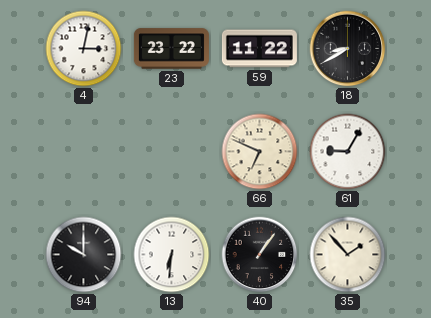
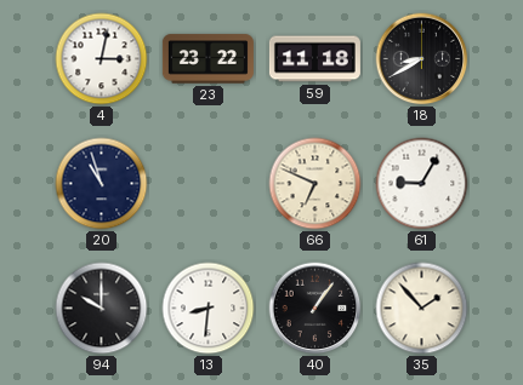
59: 11:22 -> 11:18 (314, 59)
20: none -> 10:57 (102, 184)
13: 6:31 -> 8:31 (209, 309)
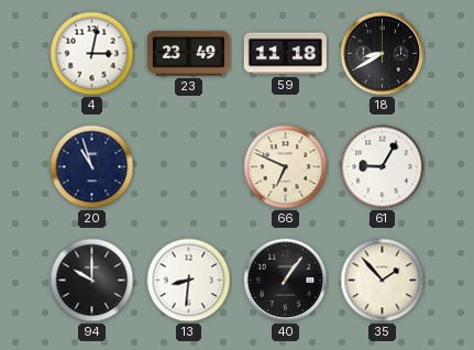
23: 23:22 -> 23:49 (188, 54)
